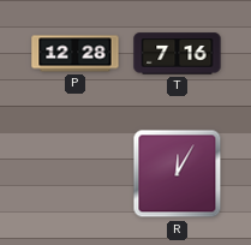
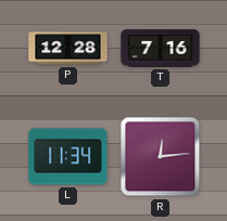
L: none -> 11:34 (68, 157)
R: 12:05 -> 12:14 (161, 157)
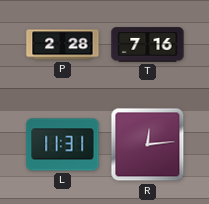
P: 12:28 -> 2:28 (63, 45)
L: 11:34 -> 11:31 (63, 145)
